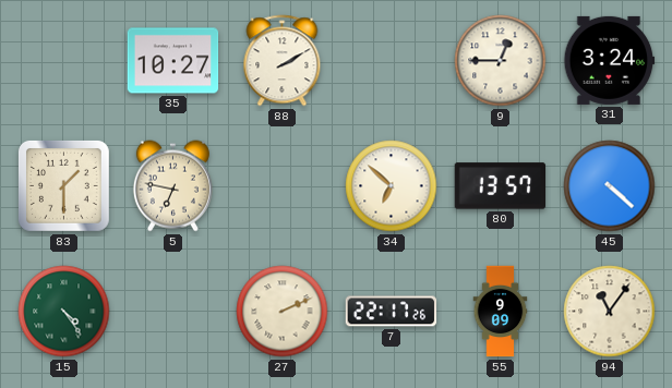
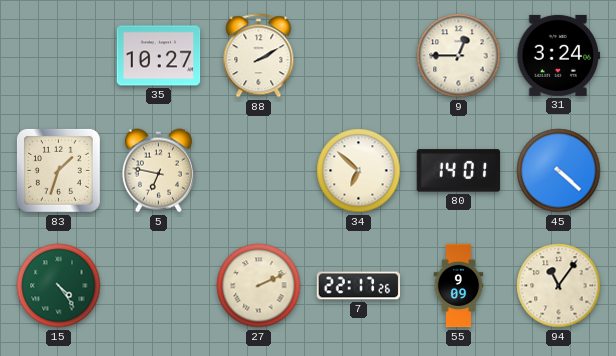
83: 1:30 -> 1:33 (58, 170)
80: 13:57 -> 14:01 (459, 171)
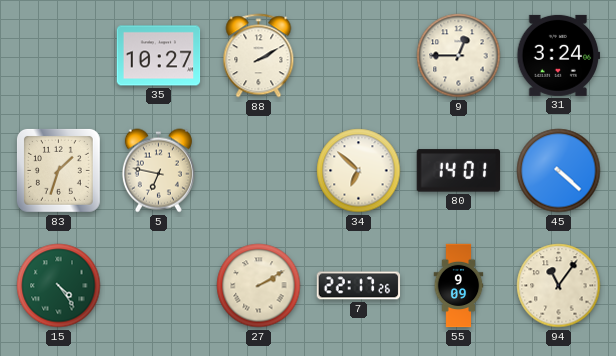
27: 2:11 -> 2:10 (259, 286)
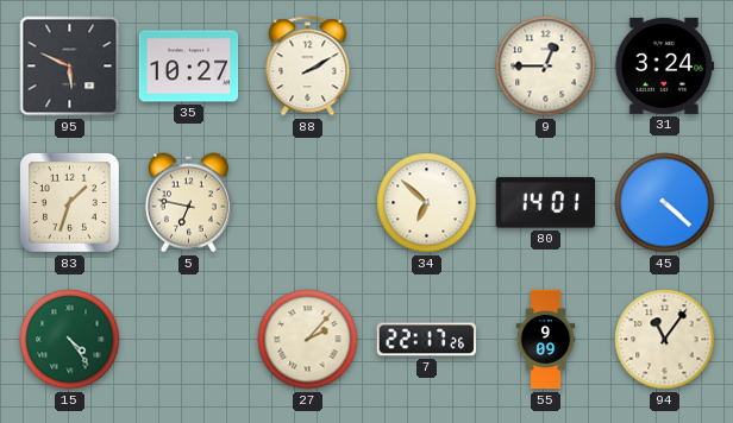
95: none -> 5:49 (70, 67)
27: 2:10 -> 2:07 (308, 340)
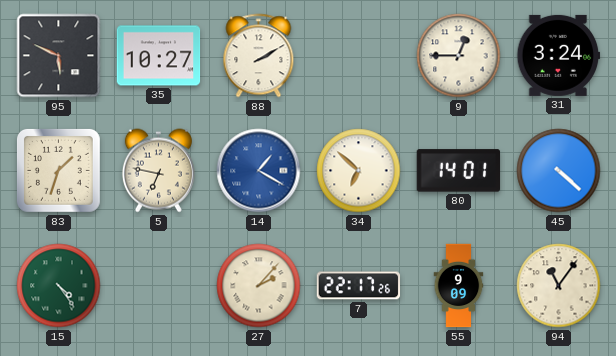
14: none -> 1:20 (259, 171)
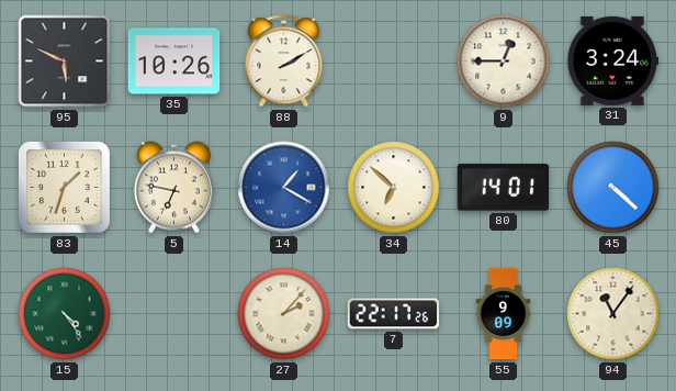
35: 10:27 -> 10:26 (174, 62)
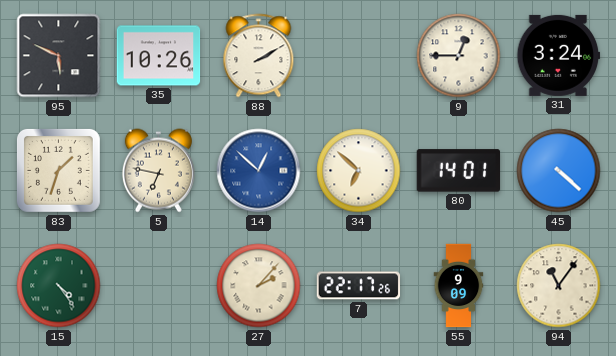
14: 1:20 -> 12:52 (259, 171)
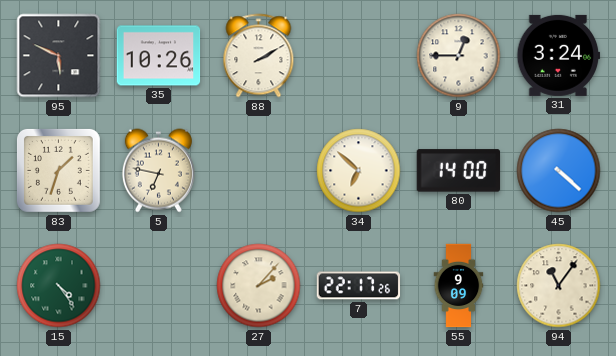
14: 12:52 -> none (259, 171)
80: 14:01 -> 14:00 (459, 171)
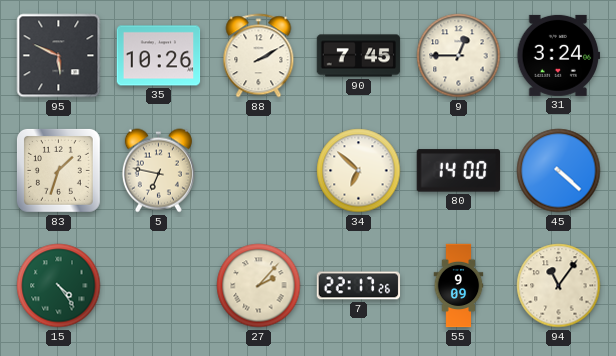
90: none -> 7:45 (359, 56)
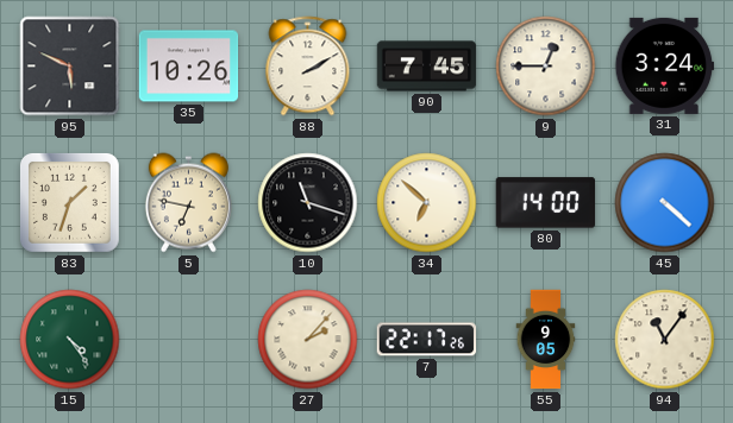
10: none -> 11:18 (308, 203)
55: 9:09 -> 9:05 (546, 340)
